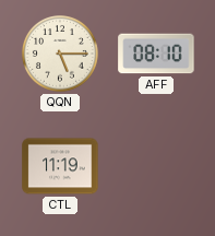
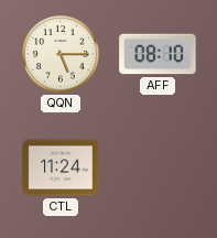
CTL: 11:19 -> 11:24 (61, 167)
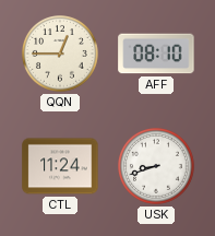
QQN: 5:15 -> 12:45 (61, 55)
USK: none -> 8:42 (157, 167)
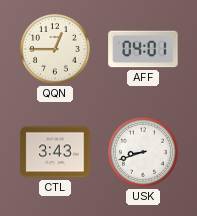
AFF: 08:10 -> 04:01 (143, 49)
CTL: 11:24 -> 3:43 (55, 152)
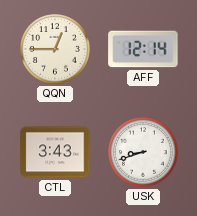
AFF: 04:01 -> 12:14 (143, 49)
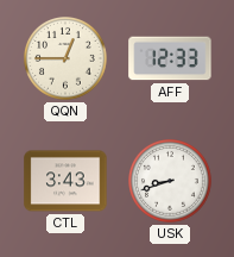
AFF: 12:14 -> 12:33 (170, 58)
